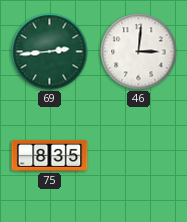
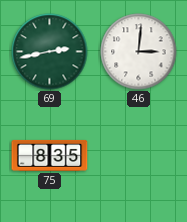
69: 2:44 -> 2:43 (50, 52)
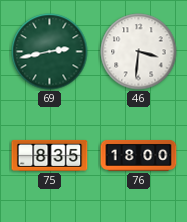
46: 3:01 -> 3:31 (139, 52)
76: none -> 18:00 (139, 155)
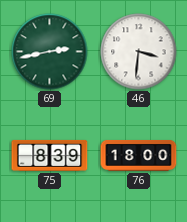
75: 8:35 -> 8:39 (50, 155)
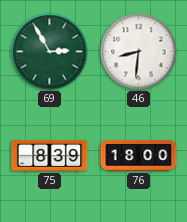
69: 2:43 -> 2:55 (50, 52)
46: 3:31 -> 8:31 (139, 52)
